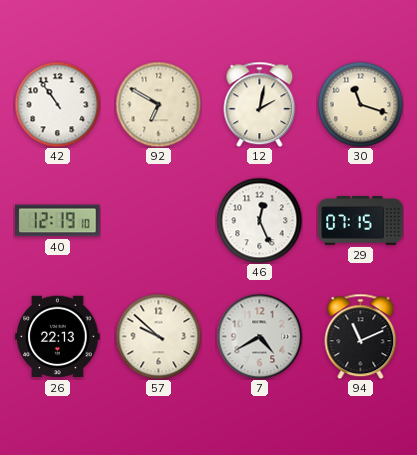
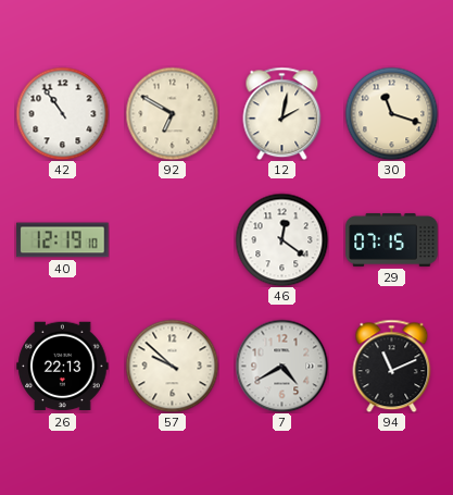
46: 12:26 -> 12:21 (281, 239)
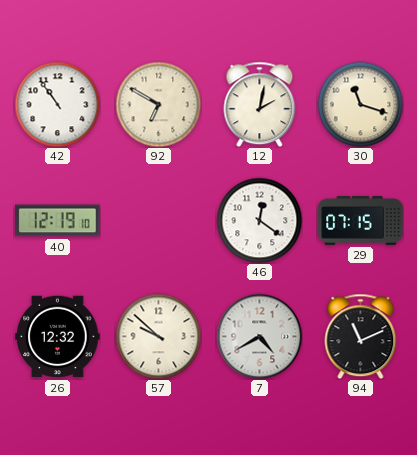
26: 22:13 -> 12:32 (58, 337)
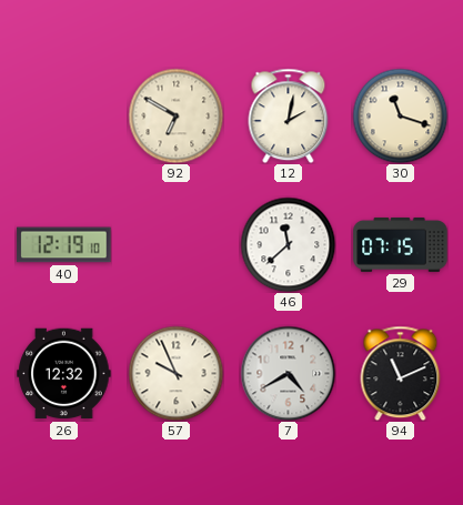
42: 10:54 -> none (57, 104)
46: 12:21 -> 11:38 (288, 244)
57: 9:52 -> 9:56 (175, 373)
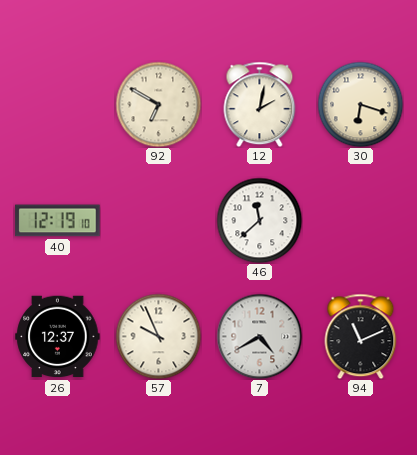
30: 11:18 -> 6:18 (360, 104)
29: 07:15 -> none (401, 244)
26: 12:32 -> 12:37 (58, 337)
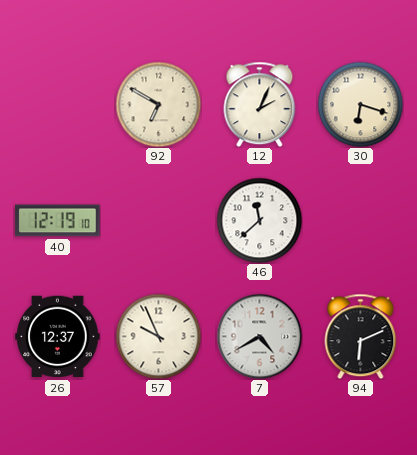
12: 2:02 -> 2:04 (260, 104)
94: 11:11 -> 6:11 (361, 336)
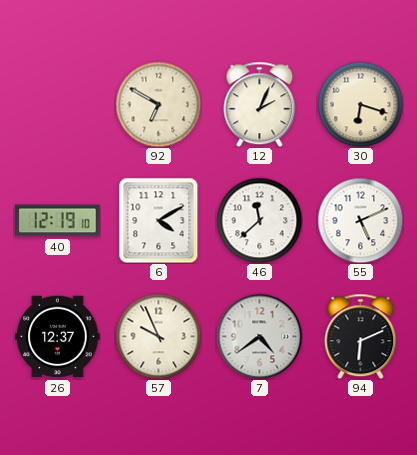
6: none -> 4:10 (159, 220)
55: none -> 5:11 (360, 220)
7: 4:40 -> 4:39 (259, 336)
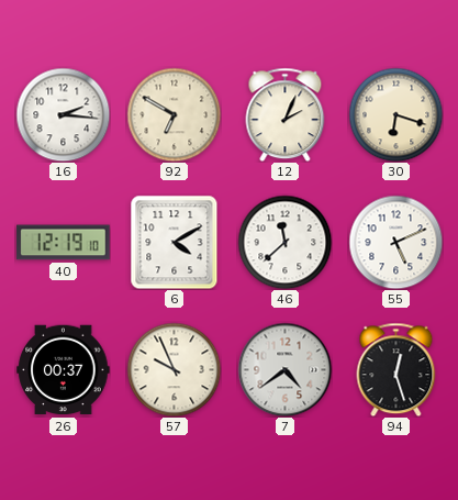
16: none -> 2:16 (63, 114)
26: 12:37 -> 00:37 (64, 370)
94: 6:11 -> 12:27 (396, 369)
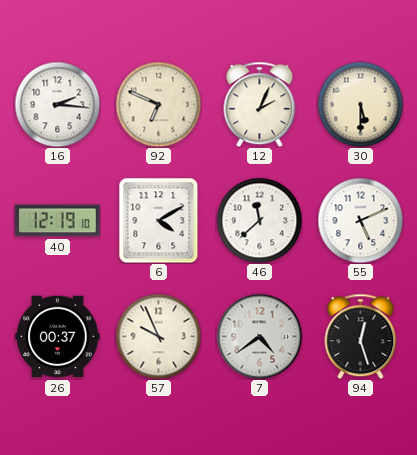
92: 6:50 -> 6:49 (158, 104)
30: 6:18 -> 5:30 (360, 104)
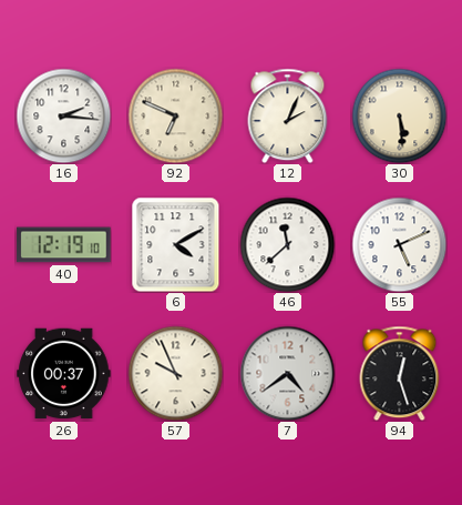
30: 5:30 -> 5:29 (399, 115)
